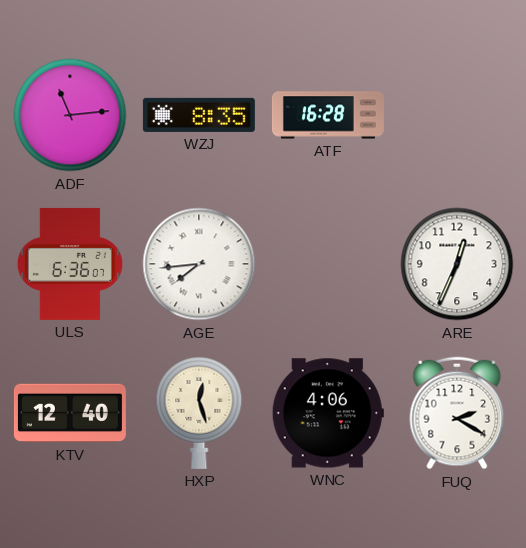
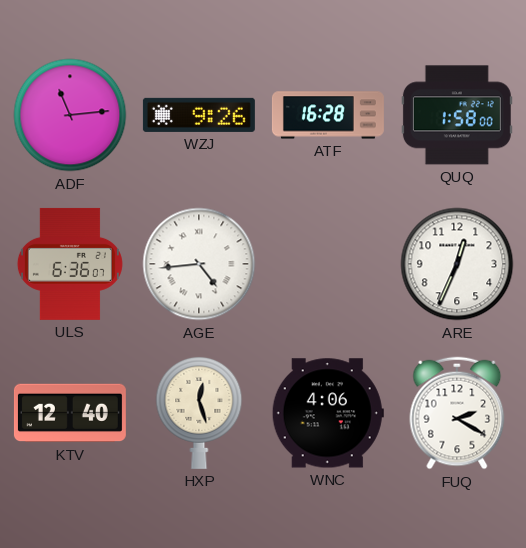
WZJ: 8:35 -> 9:26 (199, 115)
QUQ: none -> 1:58 (457, 115)
AGE: 7:44 -> 4:44 (199, 264)
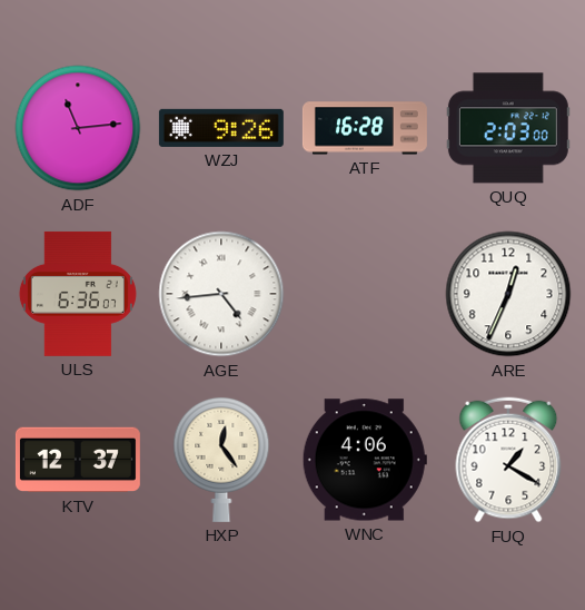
QUQ: 1:58 -> 2:03 (508, 128)
KTV: 12:40 -> 12:37 (78, 460)
HXP: 12:27 -> 12:24 (221, 459)
FUQ: 2:20 -> 1:20 (508, 460)
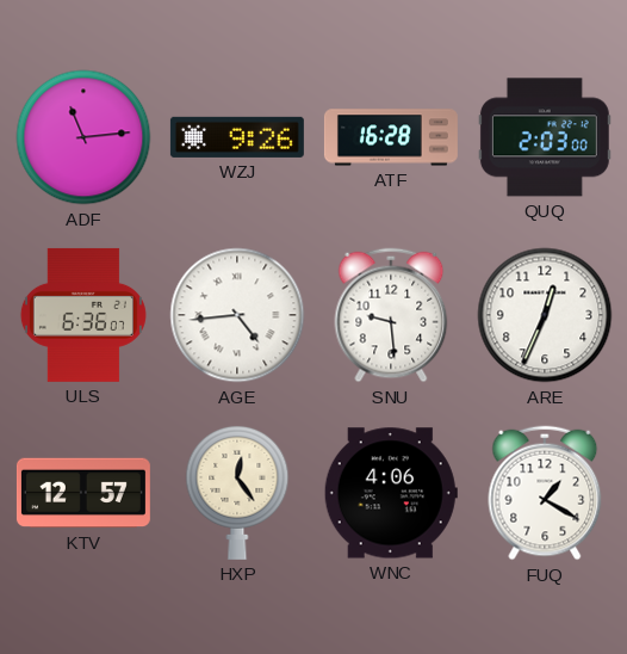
SNU: none -> 9:29 (391, 315)
KTV: 12:37 -> 12:57 (83, 493)
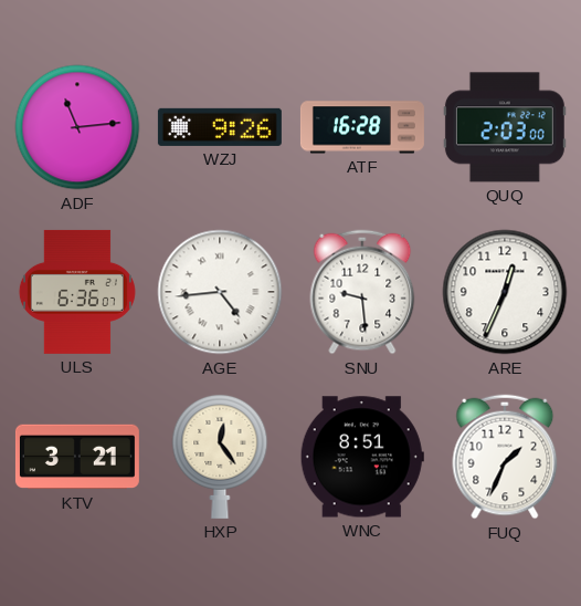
KTV: 12:57 -> 3:21 (77, 457)
WNC: 4:06 -> 8:51 (362, 457)
FUQ: 1:20 -> 1:34 (505, 457)
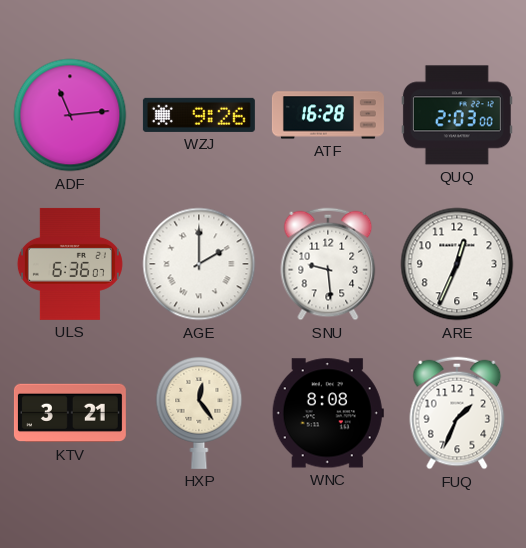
AGE: 4:44 -> 2:00 (199, 264)
WNC: 8:51 -> 8:08 (328, 413)
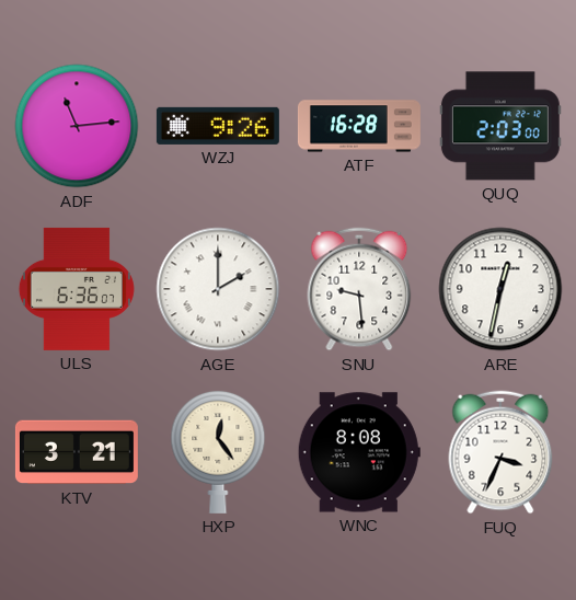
ARE: 12:34 -> 12:32 (500, 289)
FUQ: 1:34 -> 3:34 (500, 452)
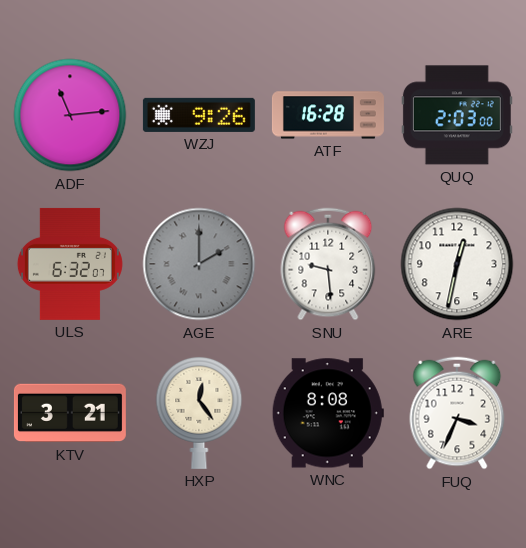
ULS: 6:36 -> 6:32 (70, 264)
AGE dial: white -> grey (199, 264)
